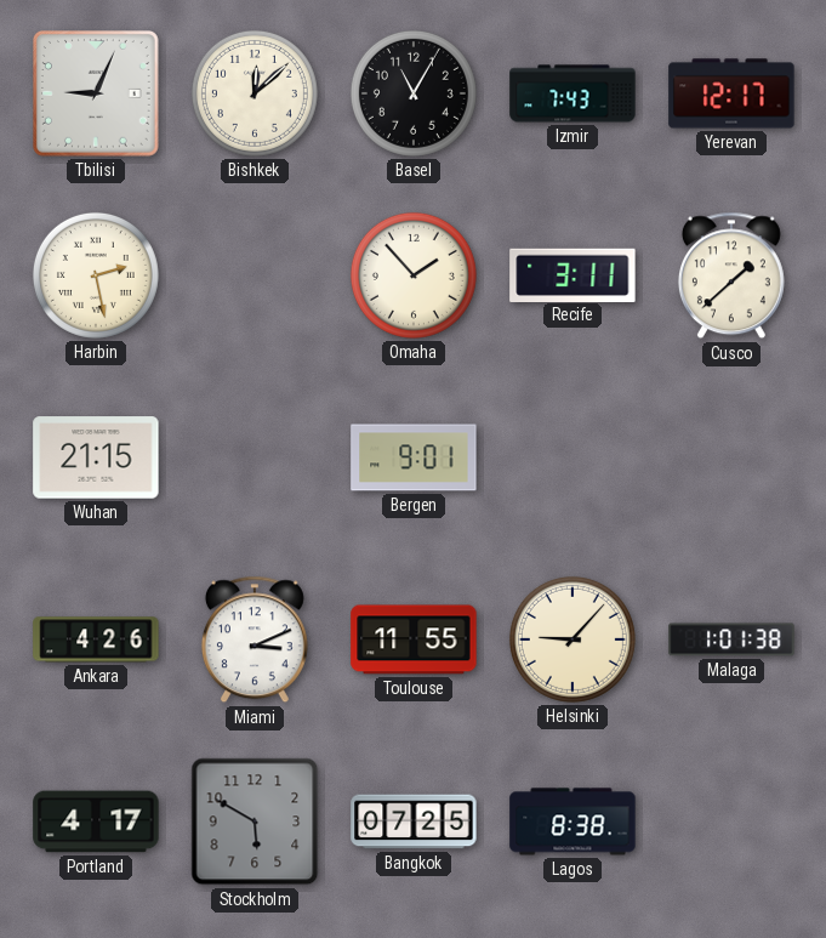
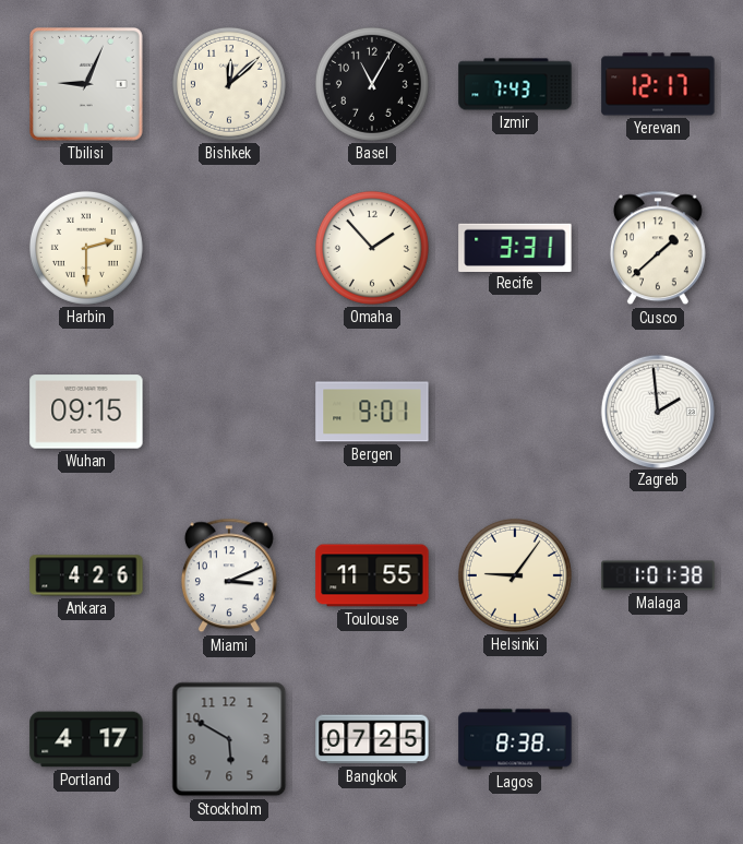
Harbin: 2:28 -> 2:30 (86, 248)
Recife: 3:11 -> 3:31 (515, 247)
Wuhan: 21:15 -> 09:15 (86, 412)
Zagreb: none -> 1:59 (657, 411)
Helsinki: 9:07 -> 9:06 (515, 575)
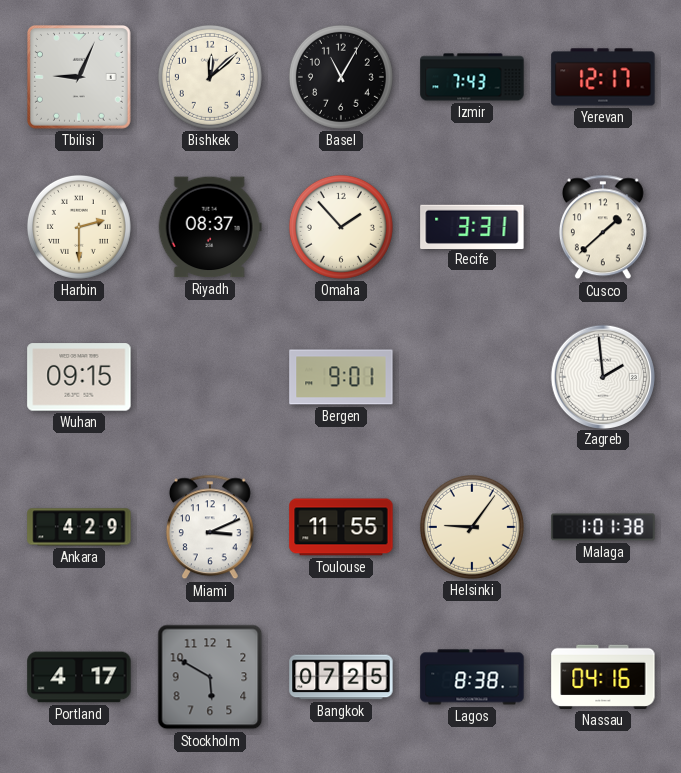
Riyadh: none -> 08:37 (210, 227)
Ankara: 4:26 -> 4:29 (79, 527)
Nassau: none -> 04:16 (603, 677)
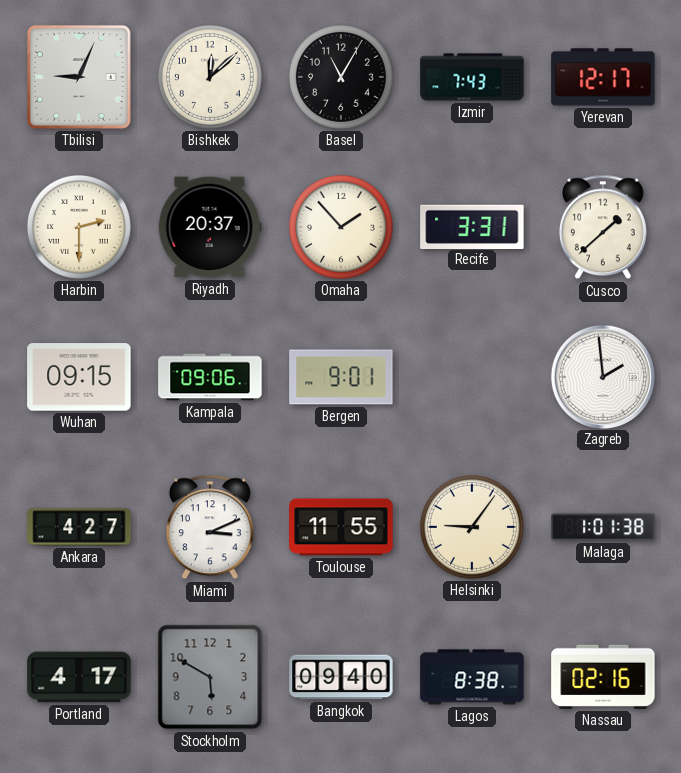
Riyadh: 08:37 -> 20:37 (210, 227)
Kampala: none -> 09:06 (210, 377)
Ankara: 4:29 -> 4:27 (79, 527)
Bangkok: 07:25 -> 09:40 (341, 677)
Nassau: 04:16 -> 02:16 (603, 677)
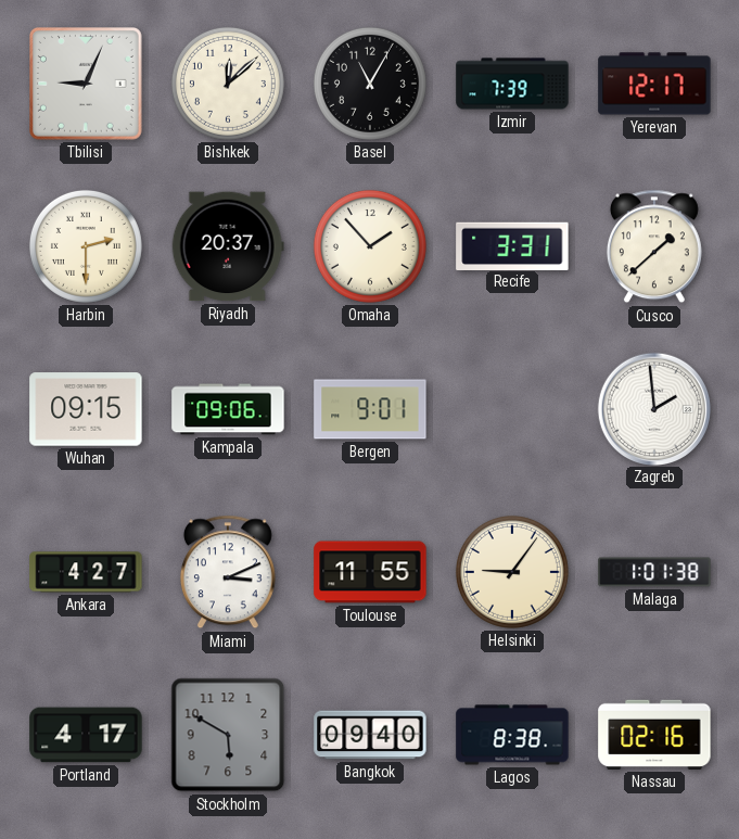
Izmir: 7:43 -> 7:39 (512, 84)
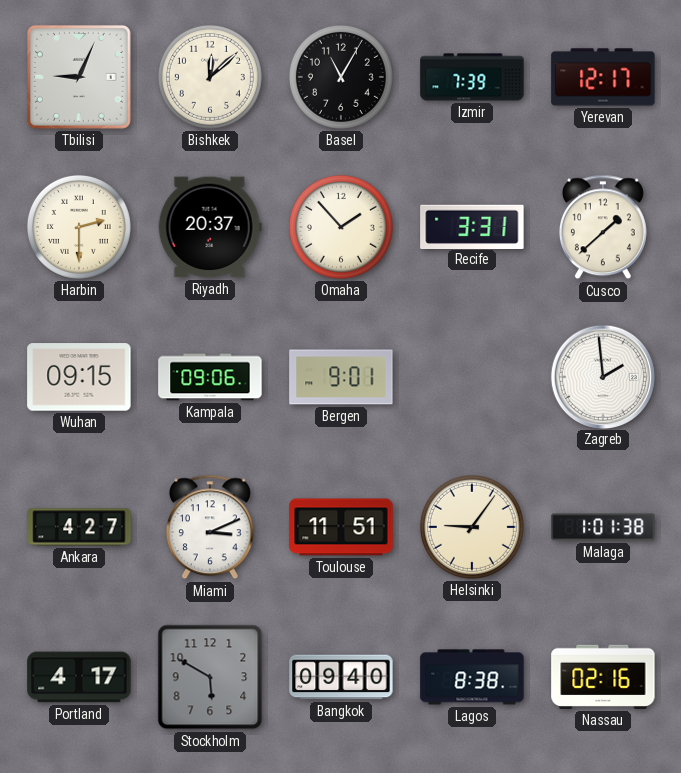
Toulouse: 11:55 -> 11:51 (341, 527)
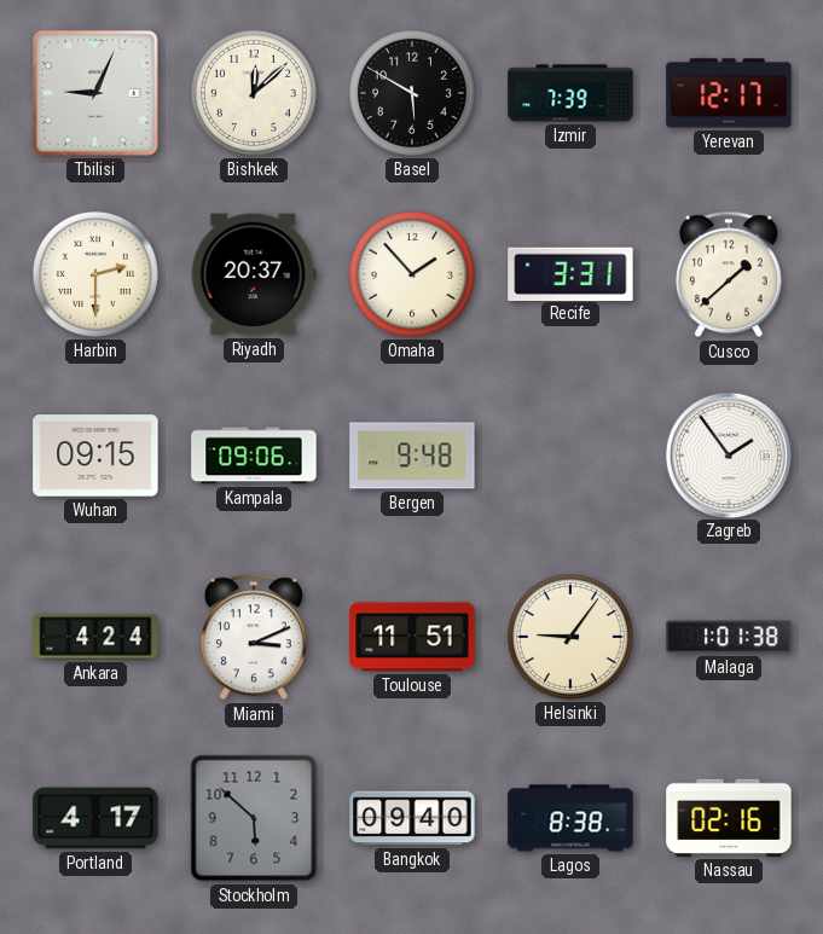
Basel: 11:05 -> 5:50 (412, 93)
Bergen: 9:01 -> 9:48 (412, 456)
Zagreb: 1:59 -> 1:54 (728, 454)
Ankara: 4:27 -> 4:24 (95, 637)
Stockholm: 5:50 -> 5:52 (254, 818)
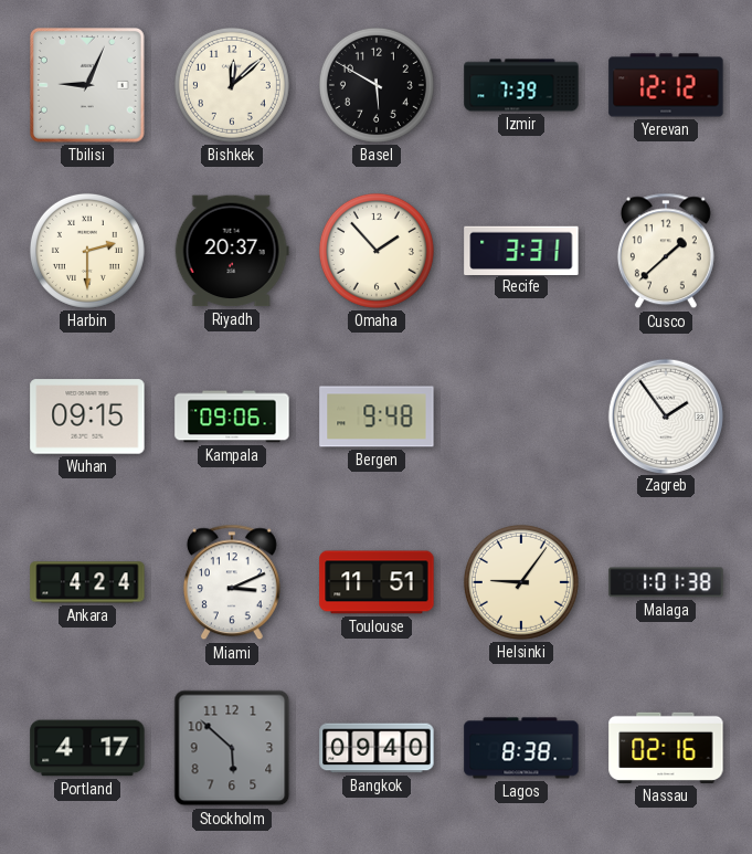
Yerevan: 12:17 -> 12:12 (666, 85)
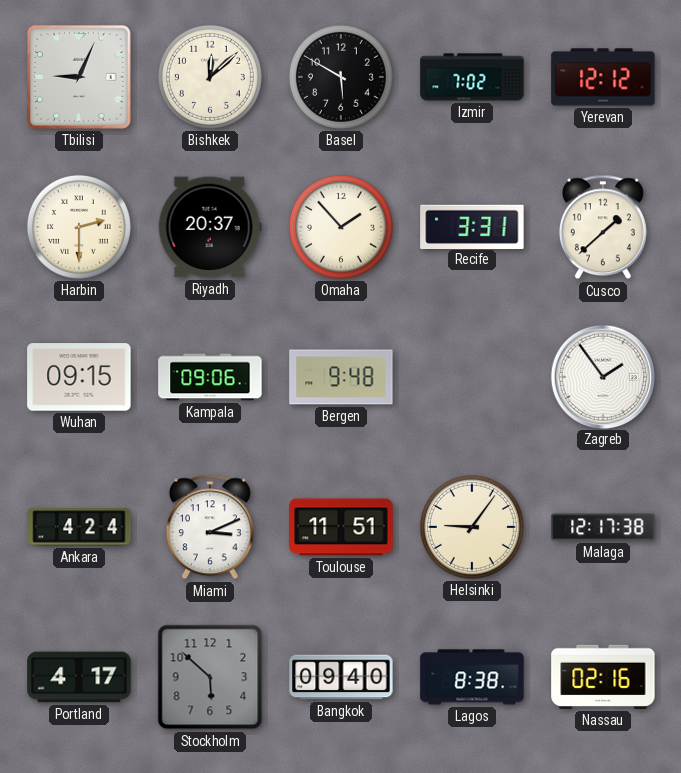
Izmir: 7:39 -> 7:02 (472, 77)
Malaga: 1:01 -> 12:17 (603, 527)
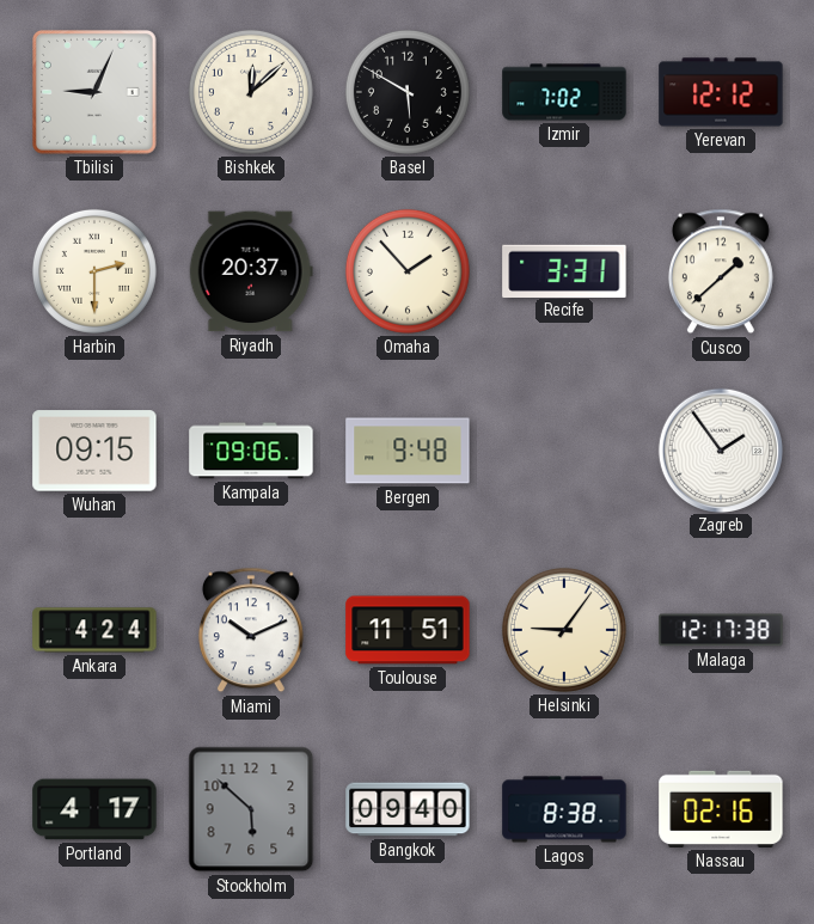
Miami: 3:11 -> 10:11 (251, 630)
